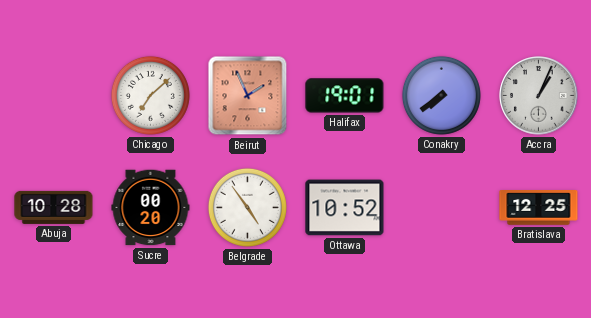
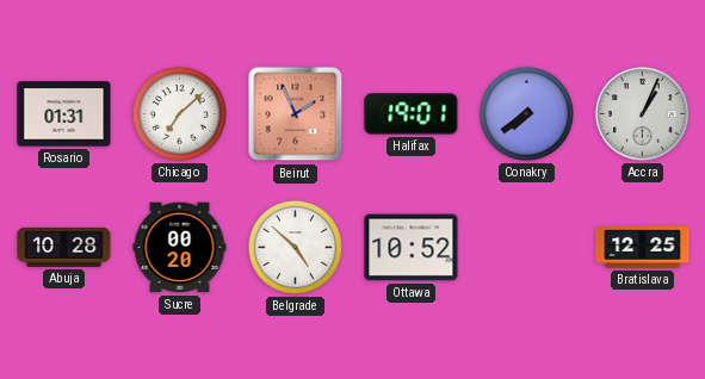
Rosario: none -> 01:31 (64, 114)
Belgrade: 4:54 -> 4:52 (295, 247)
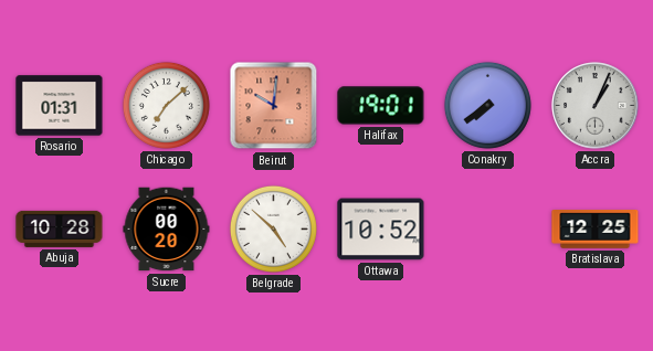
Beirut: 1:56 -> 10:01 (274, 106)
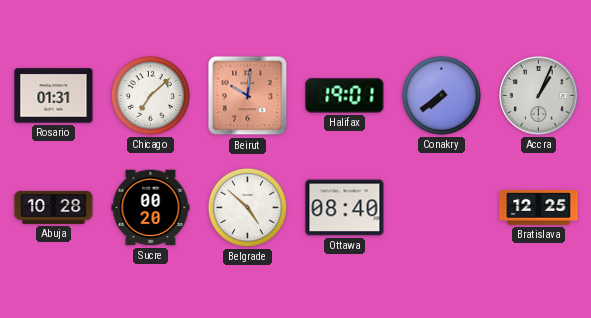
Ottawa: 10:52 -> 08:40 (345, 208)
